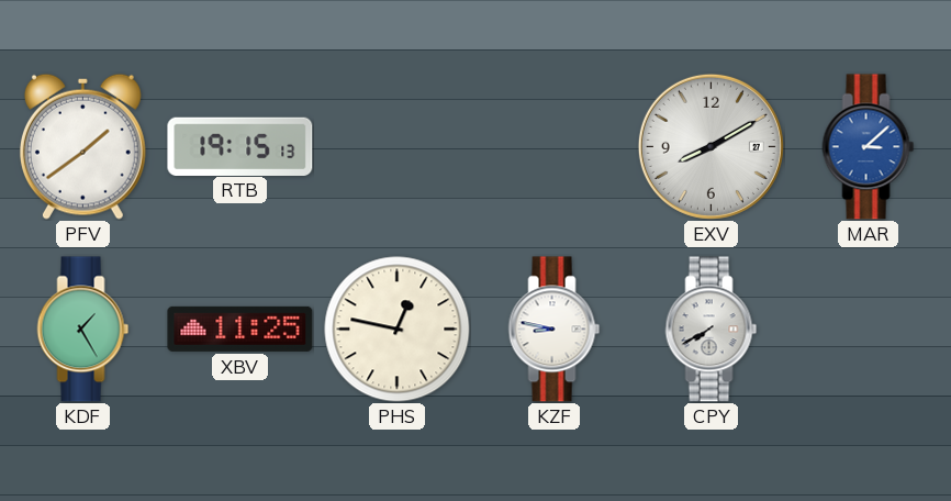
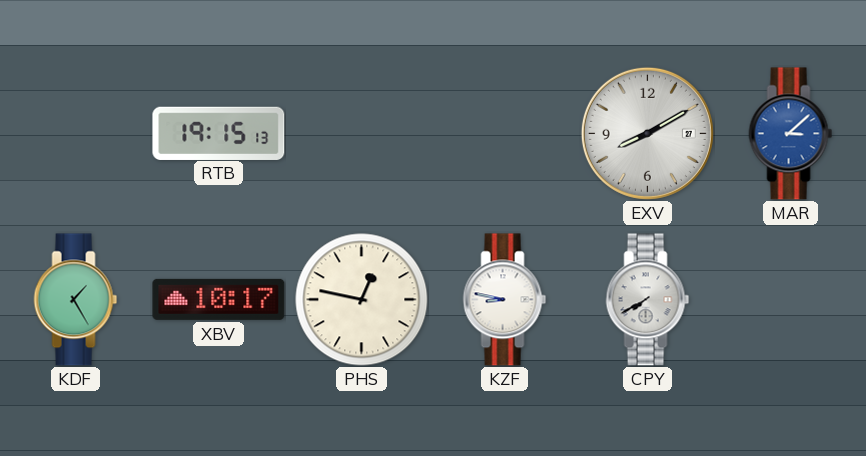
PFV: 1:39 -> none (82, 146)
XBV: 11:25 -> 10:17 (219, 299)
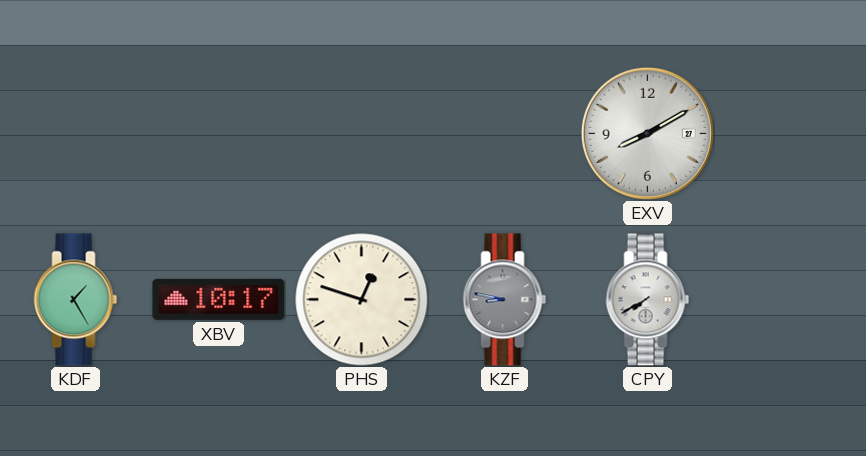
RTB: 19:15 -> none (219, 133)
MAR: 3:08 -> none (791, 134)
PHS: 12:47 -> 12:48 (362, 300)
KZF dial: white -> grey (505, 300)
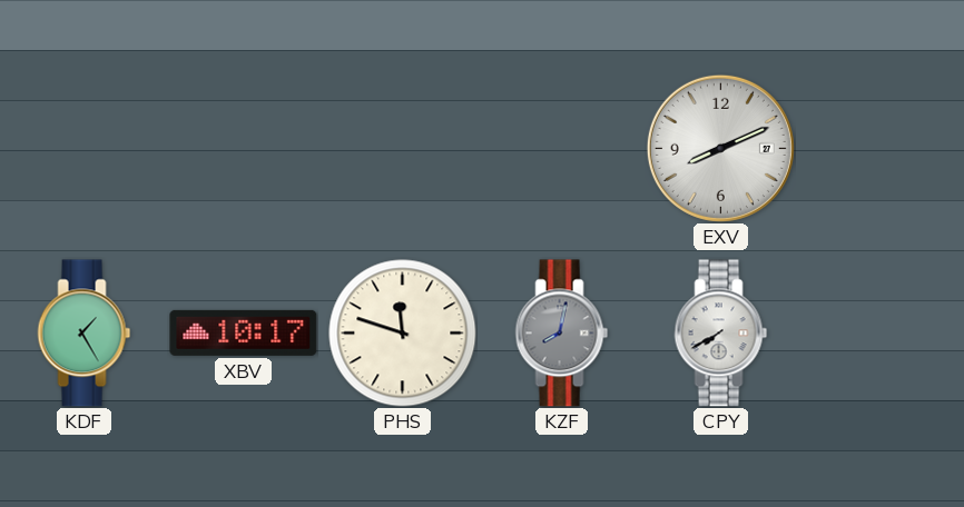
EXV: 8:10 -> 8:11 (720, 148)
PHS: 12:48 -> 11:48 (403, 334)
KZF: 8:47 -> 8:02 (562, 334)
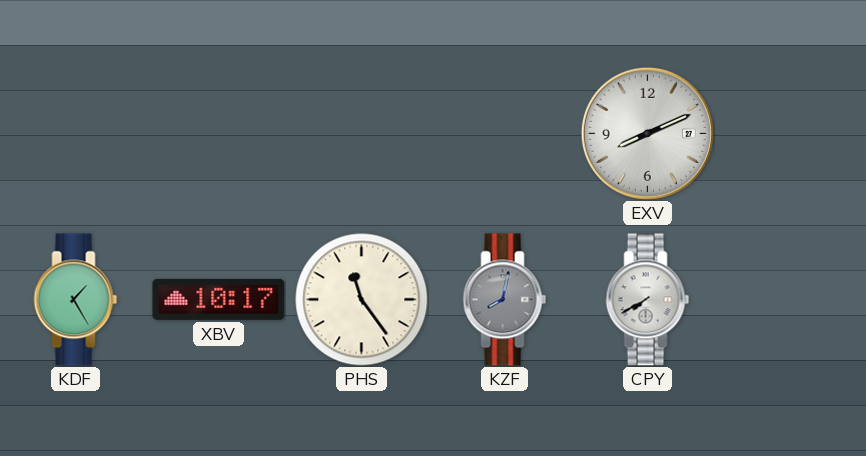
PHS: 11:48 -> 11:24 (362, 300)
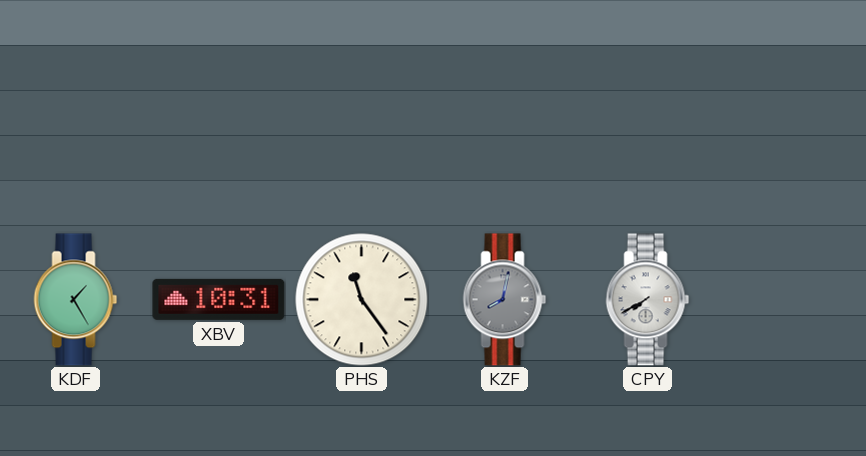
EXV: 8:11 -> none (647, 133)
XBV: 10:17 -> 10:31 (219, 299)
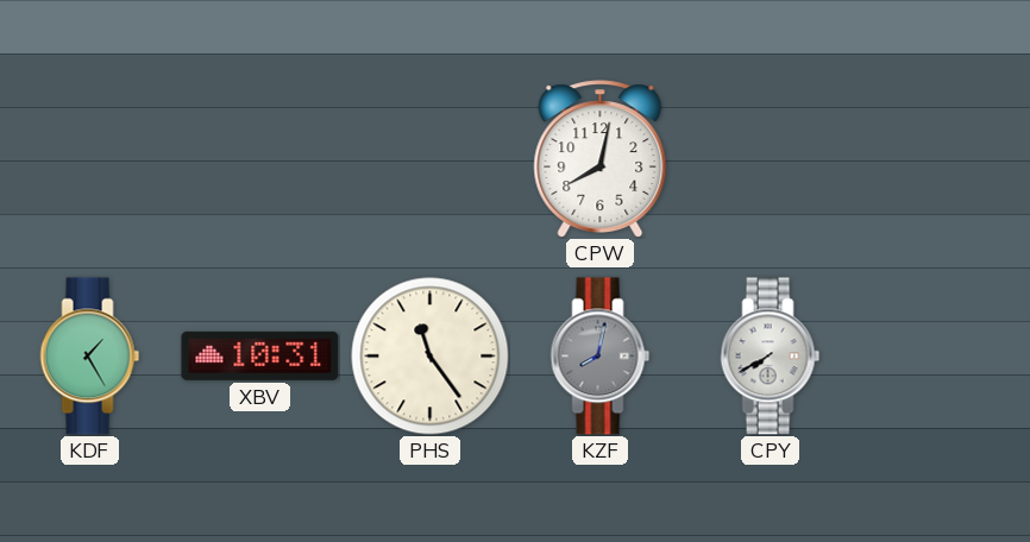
CPW: none -> 8:02 (601, 159)
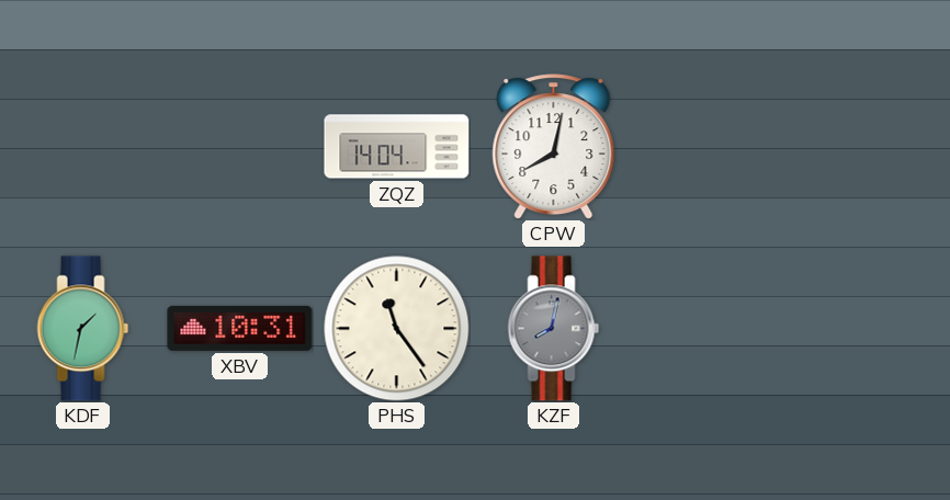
ZQZ: none -> 14:04 (397, 147)
KDF: 1:25 -> 1:32 (83, 329)
CPY: 7:40 -> none (771, 357)
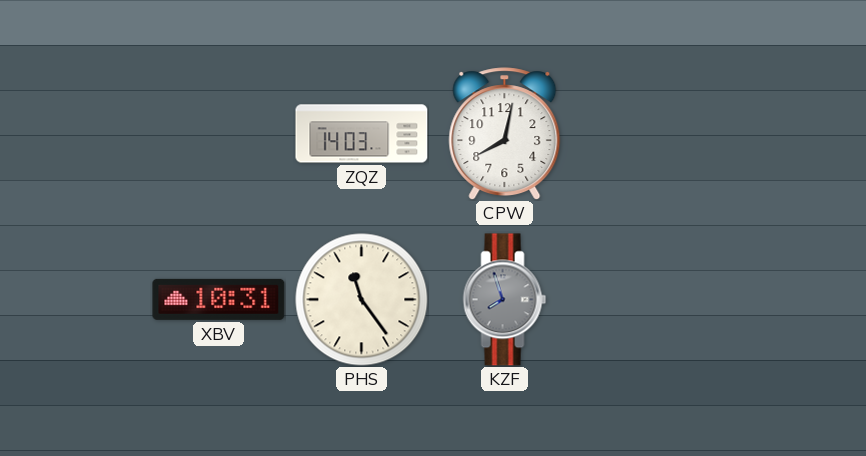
ZQZ: 14:04 -> 14:03 (362, 134)
KDF: 1:32 -> none (83, 329)
KZF: 8:02 -> 7:57 (505, 300)
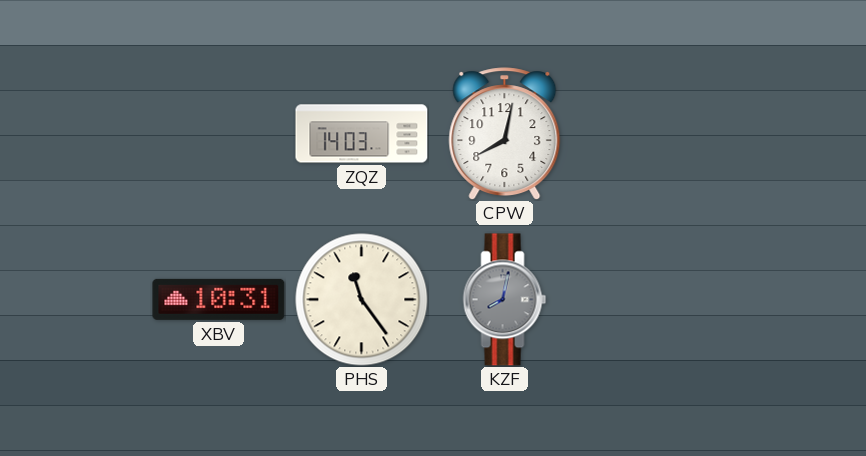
KZF: 7:57 -> 8:02 (505, 300)
